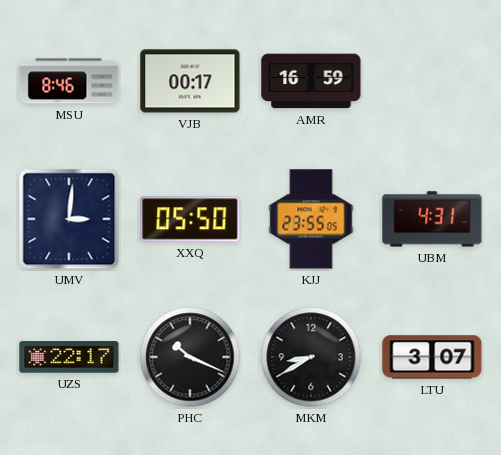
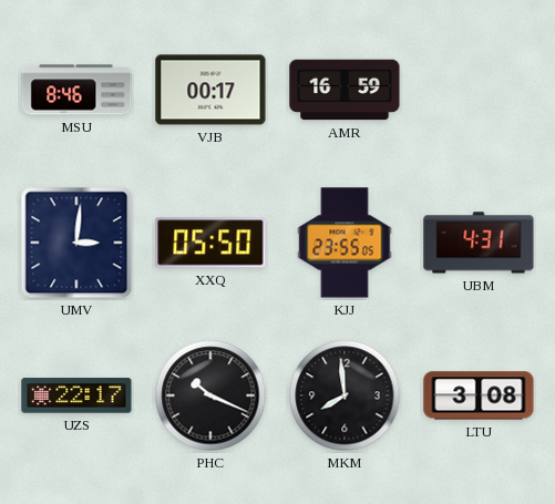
MKM: 8:40 -> 7:59 (345, 395)
LTU: 3:07 -> 3:08 (479, 395)
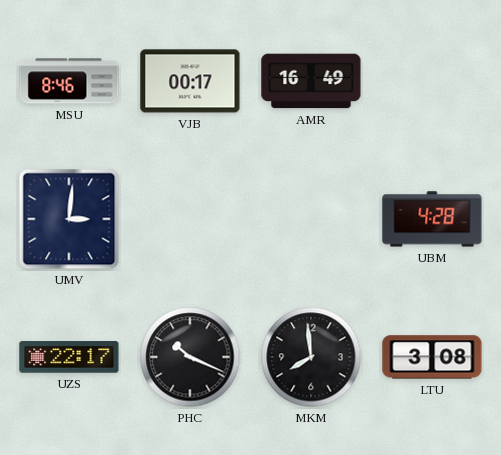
AMR: 16:59 -> 16:49 (311, 81)
XXQ: 05:50 -> none (210, 243)
KJJ: 23:55 -> none (345, 243)
UBM: 4:31 -> 4:28 (432, 219)
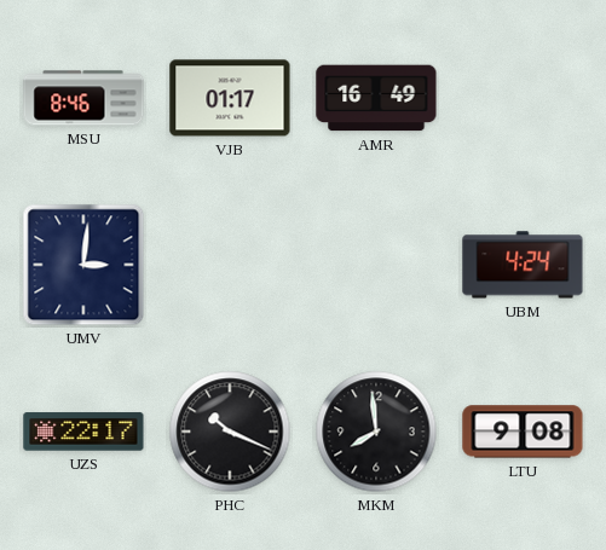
VJB: 00:17 -> 01:17 (230, 98)
UBM: 4:28 -> 4:24 (523, 265)
LTU: 3:08 -> 9:08 (523, 432)
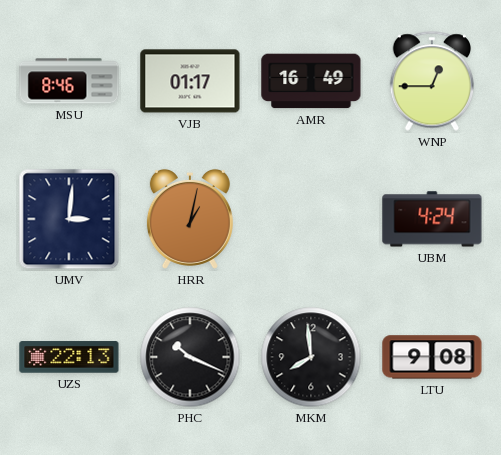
WNP: none -> 12:45 (431, 81)
HRR: none -> 1:02 (190, 219)
UZS: 22:17 -> 22:13 (69, 357)
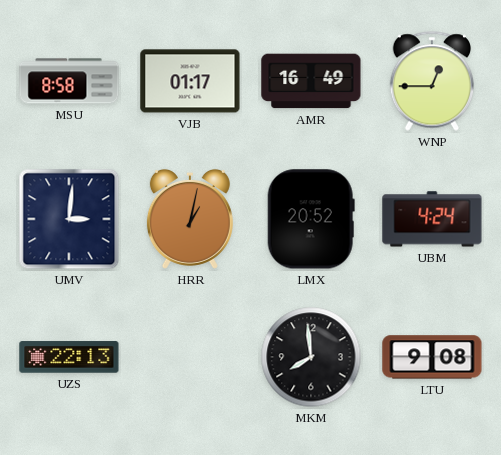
MSU: 8:46 -> 8:58 (69, 81)
LMX: none -> 20:52 (311, 219)
PHC: 10:19 -> none (190, 357)
